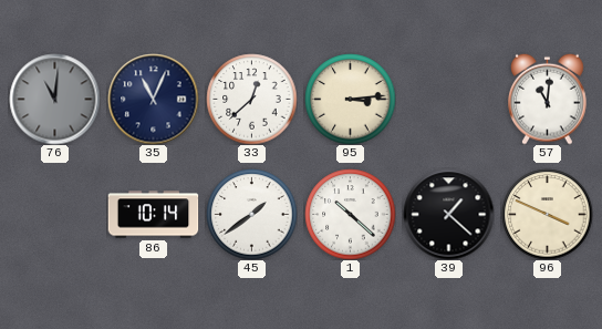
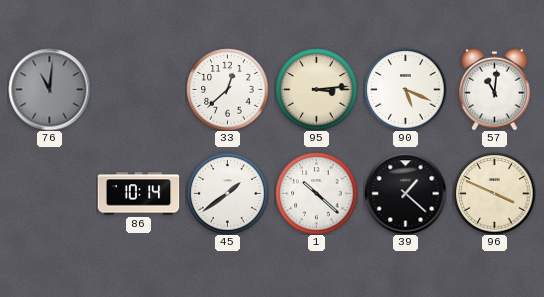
35: 11:04 -> none (153, 99)
90: none -> 5:19 (405, 89)
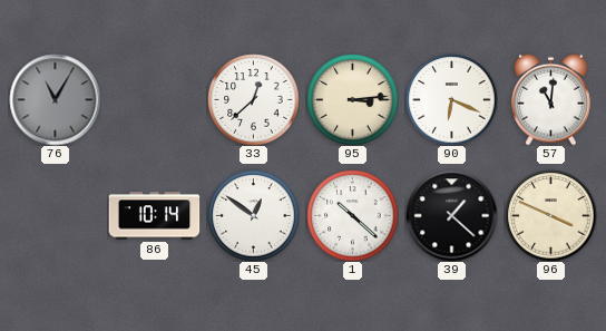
76: 11:01 -> 11:05 (55, 99)
90: 5:19 -> 6:19 (451, 99)
45: 1:39 -> 12:51 (253, 215)
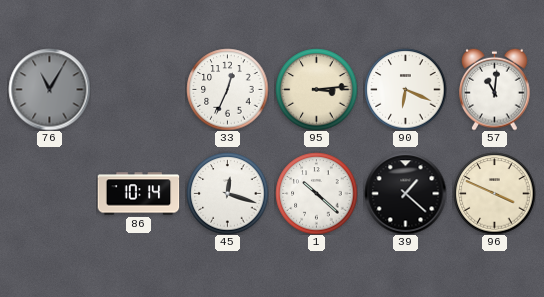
33: 12:38 -> 12:34 (227, 89)
45: 12:51 -> 12:18 (227, 193)
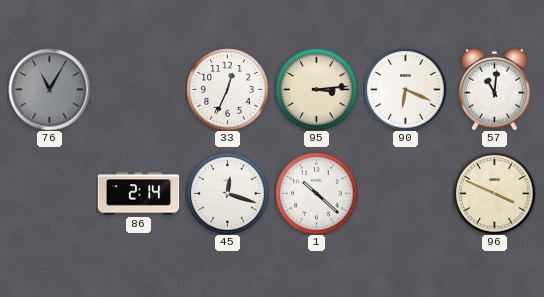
86: 10:14 -> 2:14 (138, 194)
39: 1:22 -> none (405, 193)
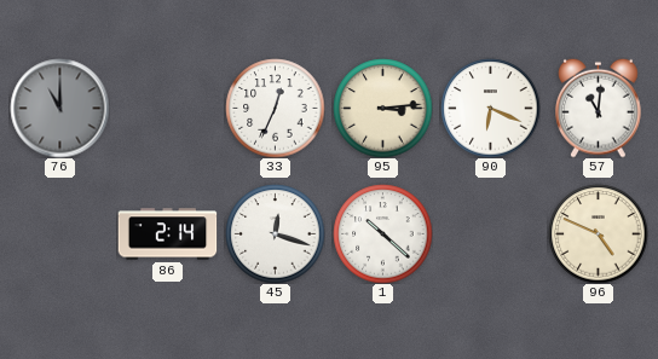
76: 11:05 -> 11:00 (59, 108)
96: 3:49 -> 4:49 (598, 233)
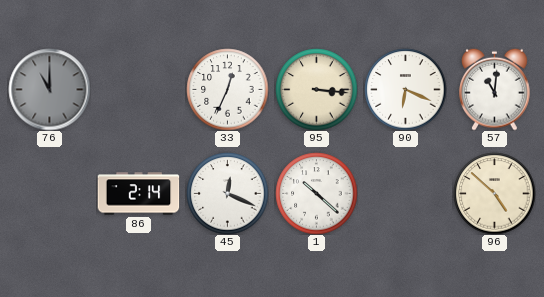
95: 3:14 -> 3:16 (316, 89)
45: 12:18 -> 12:19 (227, 193)
96: 4:49 -> 4:52 (494, 193)
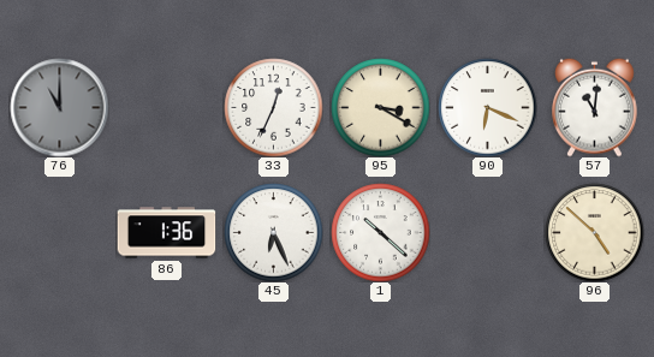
95: 3:16 -> 3:20 (380, 107)
86: 2:14 -> 1:36 (166, 233)
45: 12:19 -> 6:26 (273, 232)
